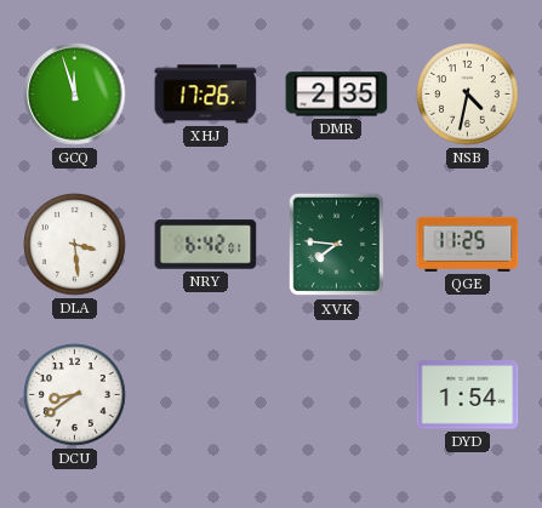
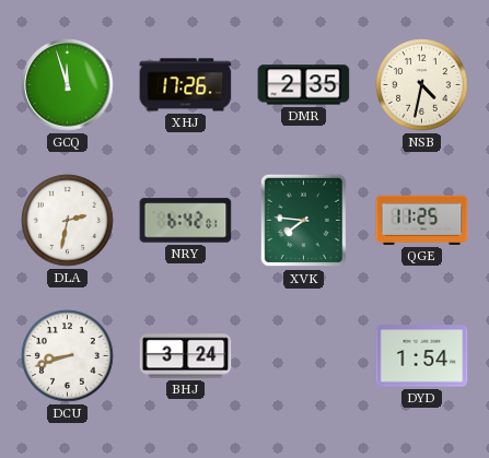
DLA: 3:29 -> 2:32 (68, 221)
DCU: 8:39 -> 8:42 (68, 356)
BHJ: none -> 3:24 (186, 356)
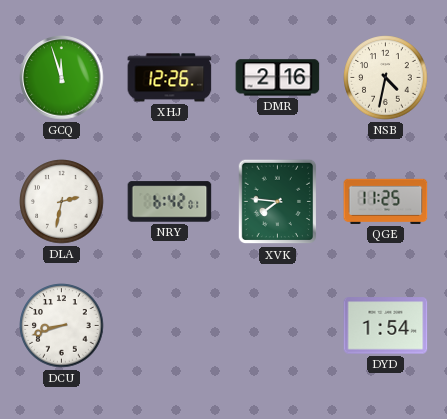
XHJ: 17:26 -> 12:26 (170, 78)
DMR: 2:35 -> 2:16 (278, 78)
BHJ: 3:24 -> none (186, 356)
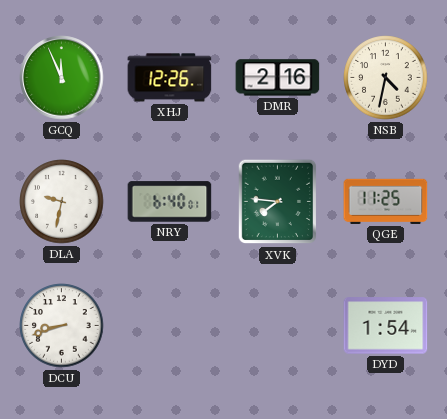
GCQ: 11:57 -> 11:56 (62, 78)
DLA: 2:32 -> 9:32 (62, 202)
NRY: 6:42 -> 6:40 (170, 202)
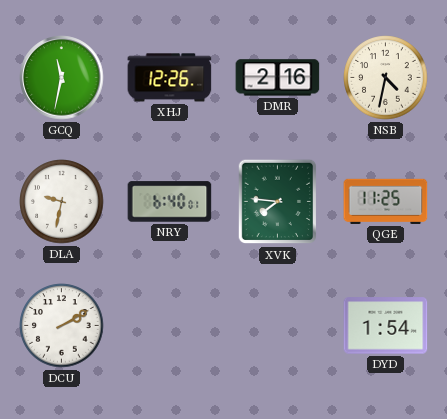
GCQ: 11:56 -> 11:32 (62, 78)
DCU: 8:42 -> 2:10 (62, 326)
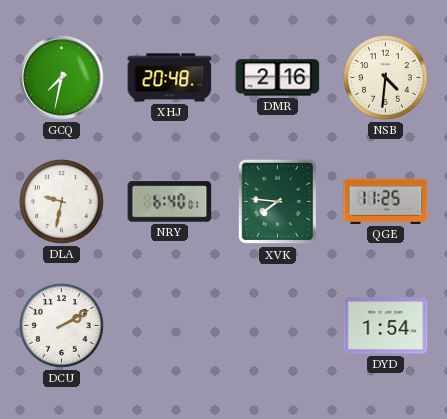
GCQ: 11:32 -> 7:32 (62, 78)
XHJ: 12:26 -> 20:48 (170, 78)
NSB: 4:32 -> 4:31 (386, 78)
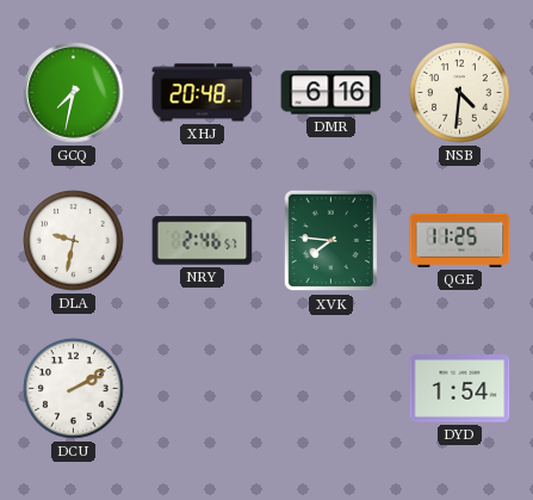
DMR: 2:16 -> 6:16 (331, 93)
NRY: 6:40 -> 2:46 (203, 241)
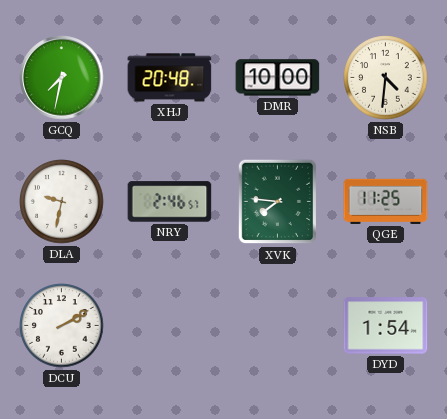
DMR: 6:16 -> 10:00 (278, 78)
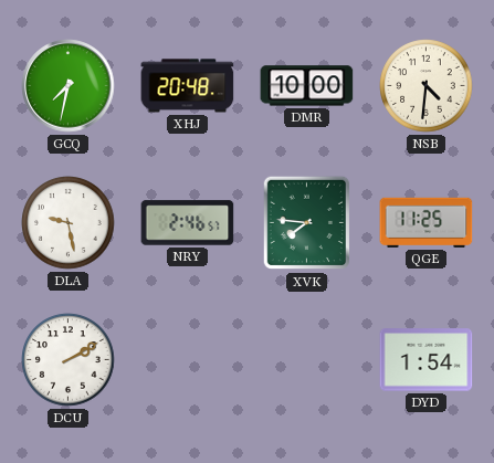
DLA: 9:32 -> 9:28 (69, 223)
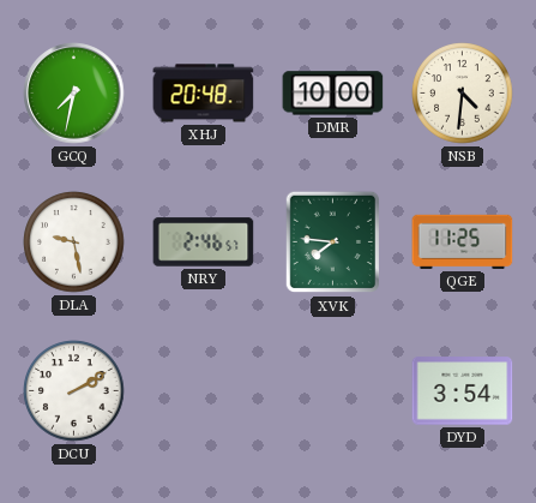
DYD: 1:54 -> 3:54 (463, 391)
